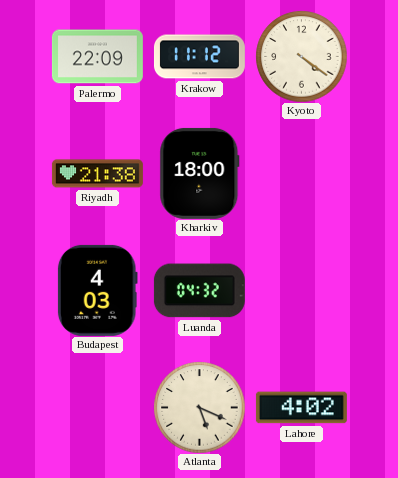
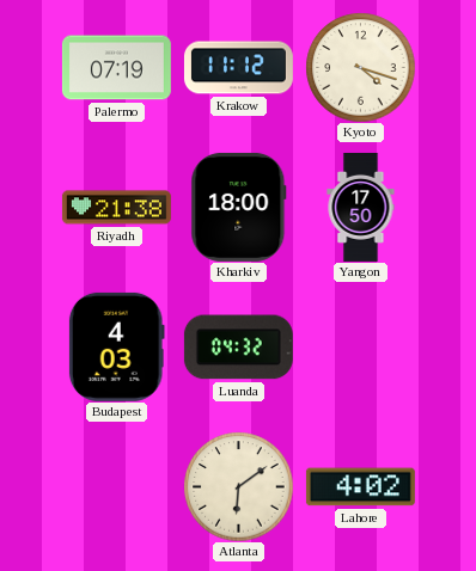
Palermo: 22:09 -> 07:19 (116, 68)
Kyoto: 4:21 -> 4:18 (360, 67)
Yangon: none -> 17:50 (361, 207)
Atlanta: 5:19 -> 6:09 (238, 486)
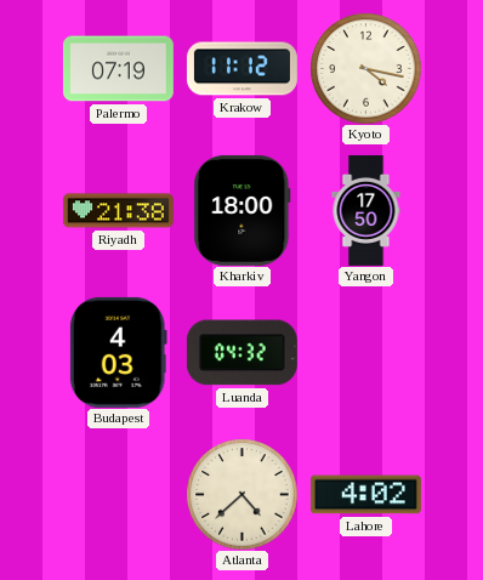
Kyoto: 4:18 -> 4:17 (365, 68)
Atlanta: 6:09 -> 4:38 (241, 494)
